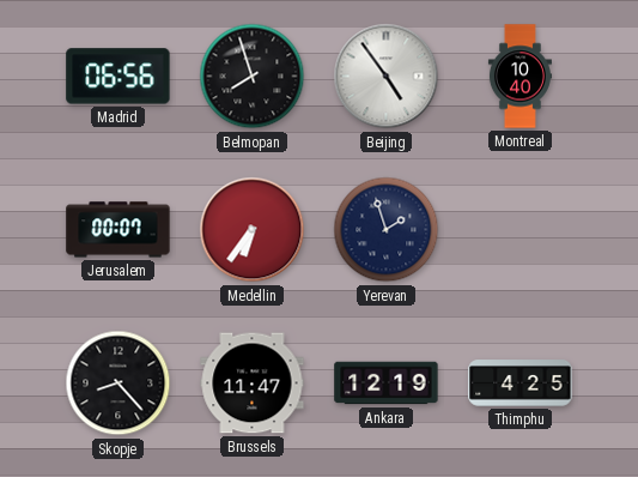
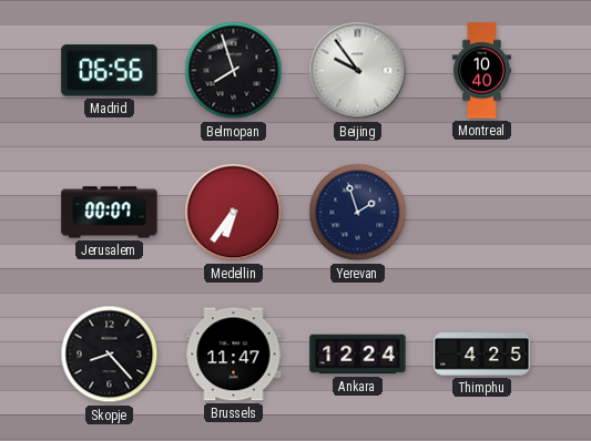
Beijing: 4:54 -> 9:54 (358, 71)
Ankara: 12:19 -> 12:24 (358, 355)
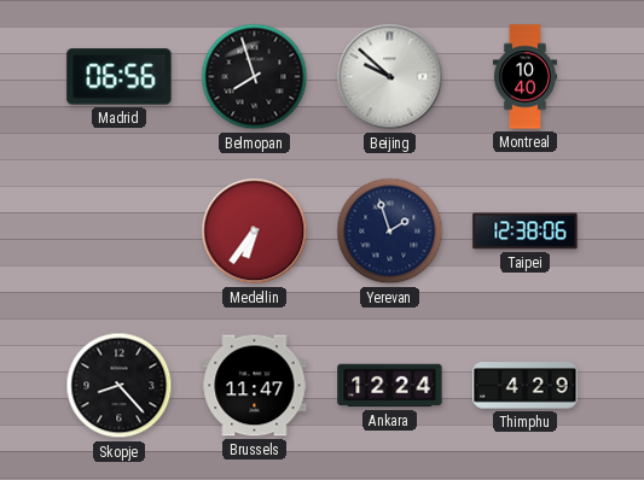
Beijing: 9:54 -> 9:52 (390, 77)
Jerusalem: 00:07 -> none (110, 213)
Taipei: none -> 12:38 (526, 232)
Thimphu: 4:25 -> 4:29 (526, 386)
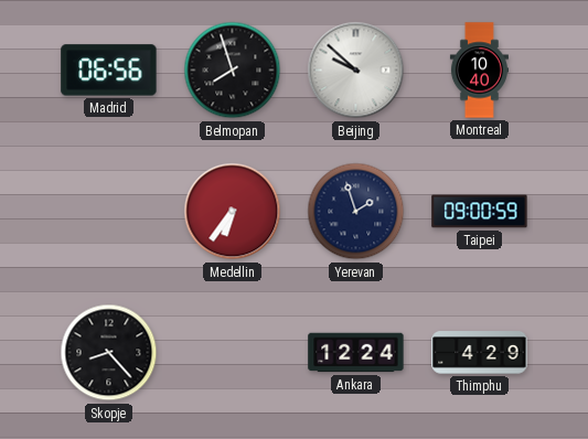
Taipei: 12:38 -> 09:00 (480, 212)
Brussels: 11:47 -> none (255, 386)
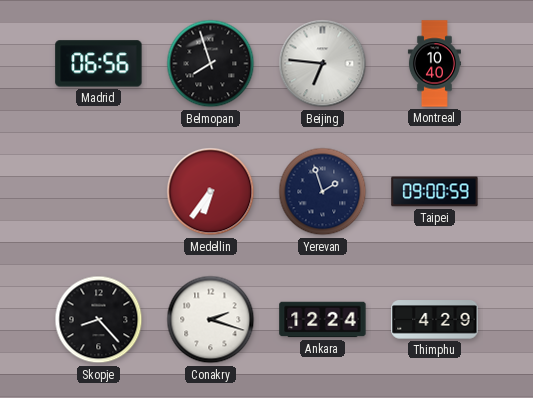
Beijing: 9:52 -> 6:46 (323, 64)
Conakry: none -> 2:18 (211, 320)
